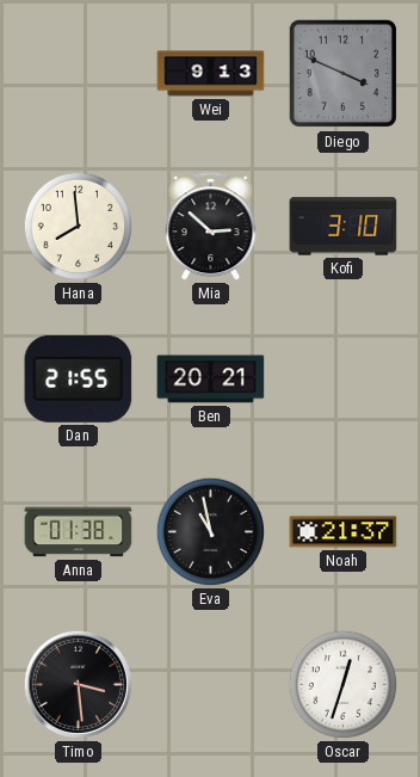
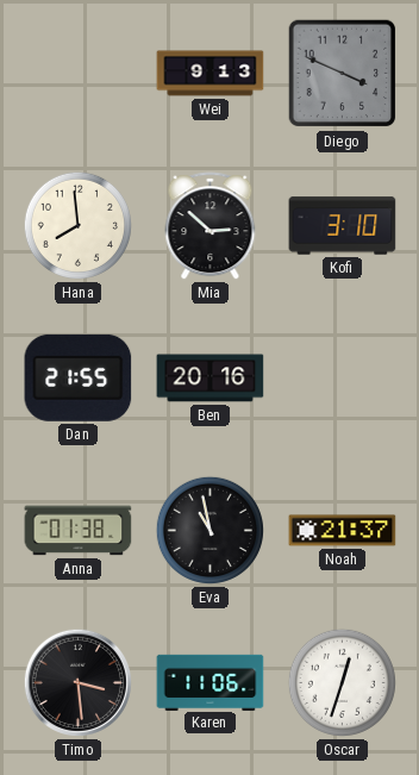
Ben: 20:21 -> 20:16 (211, 379)
Karen: none -> 11:06 (211, 682)
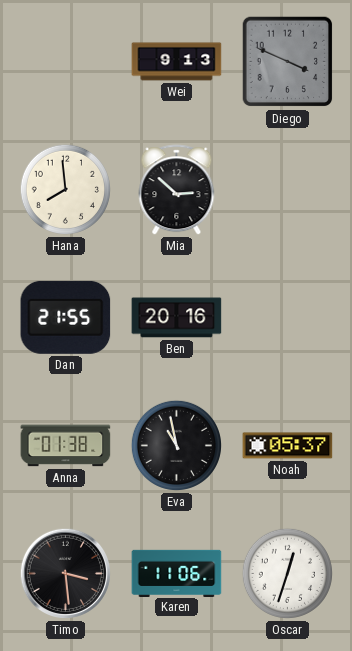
Kofi: 3:10 -> none (343, 226)
Noah: 21:37 -> 05:37 (288, 446)
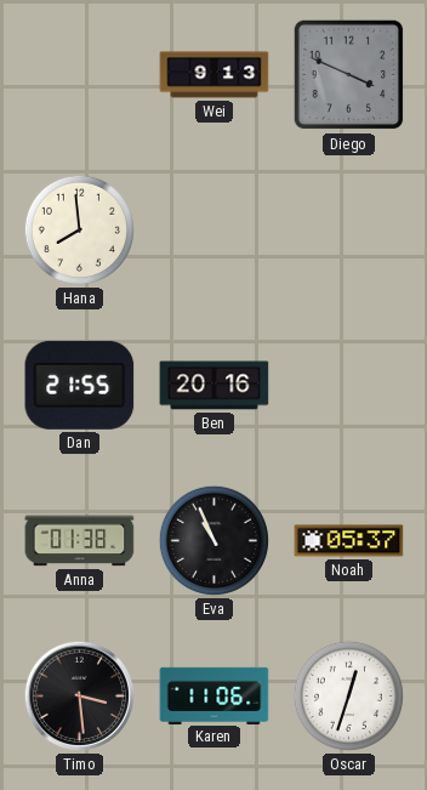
Mia: 2:52 -> none (177, 190)
Eva: 10:58 -> 10:56 (213, 540)
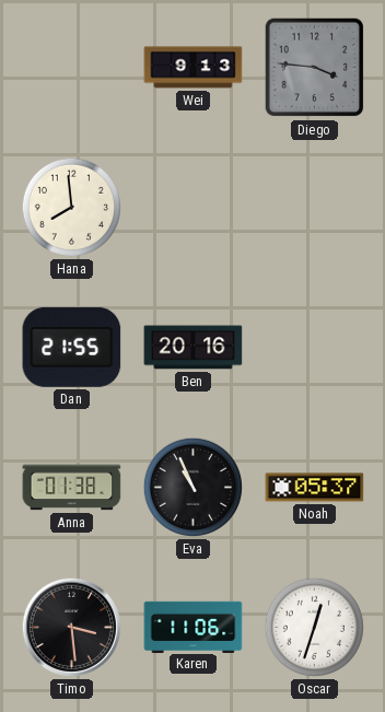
Diego: 3:49 -> 3:46 (315, 68)
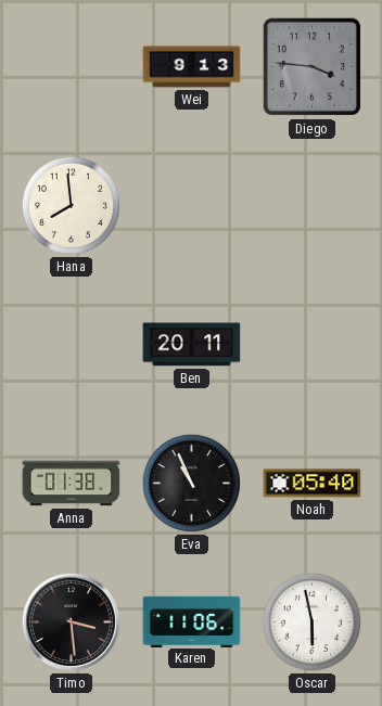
Dan: 21:55 -> none (72, 347)
Ben: 20:16 -> 20:11 (192, 345)
Noah: 05:37 -> 05:40 (313, 484)
Oscar: 12:33 -> 5:58 (311, 621)
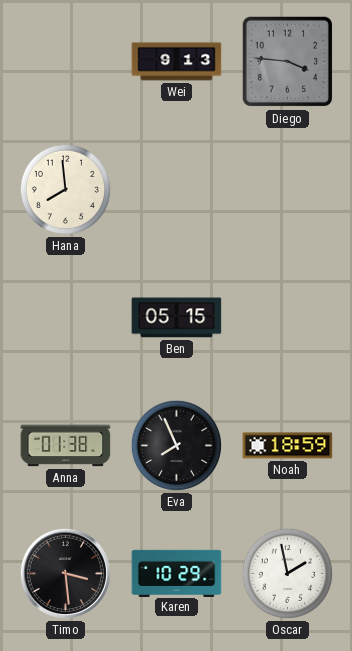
Ben: 20:11 -> 05:15 (177, 318)
Eva: 10:56 -> 7:56 (176, 445)
Noah: 05:40 -> 18:59 (288, 446)
Karen: 11:06 -> 10:29 (177, 573)
Oscar: 5:58 -> 1:58 (287, 573)
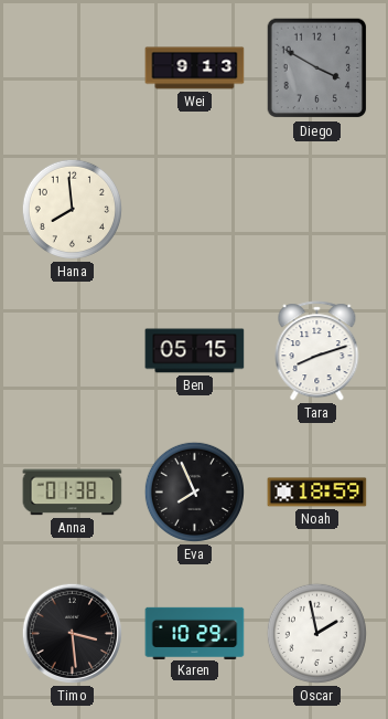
Diego: 3:46 -> 3:50 (317, 68)
Tara: none -> 8:12 (317, 351)
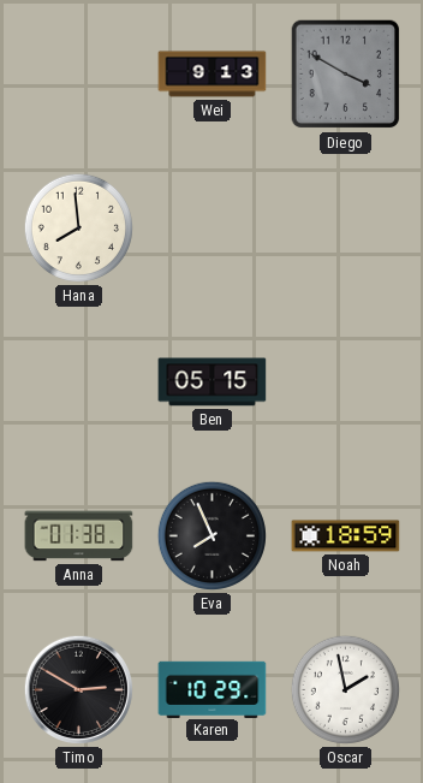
Tara: 8:12 -> none (317, 351)
Timo: 3:29 -> 2:50 (78, 689)
